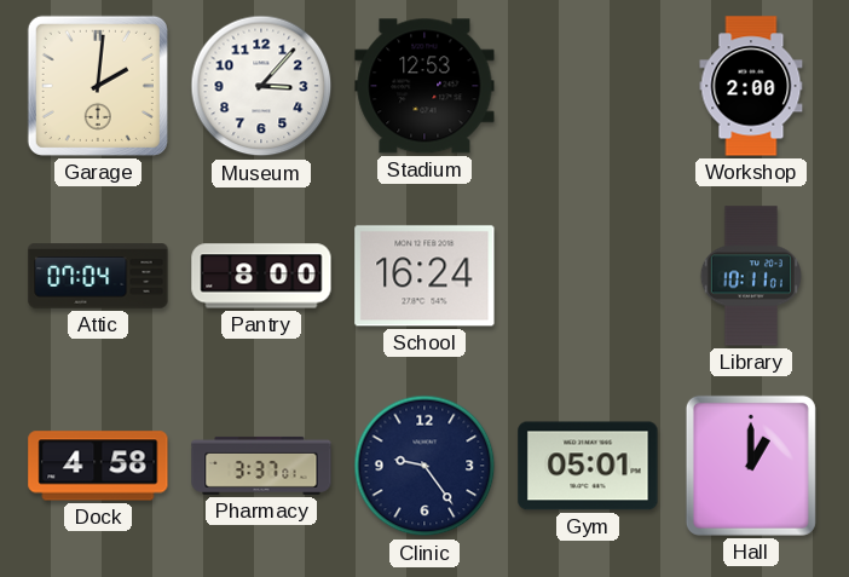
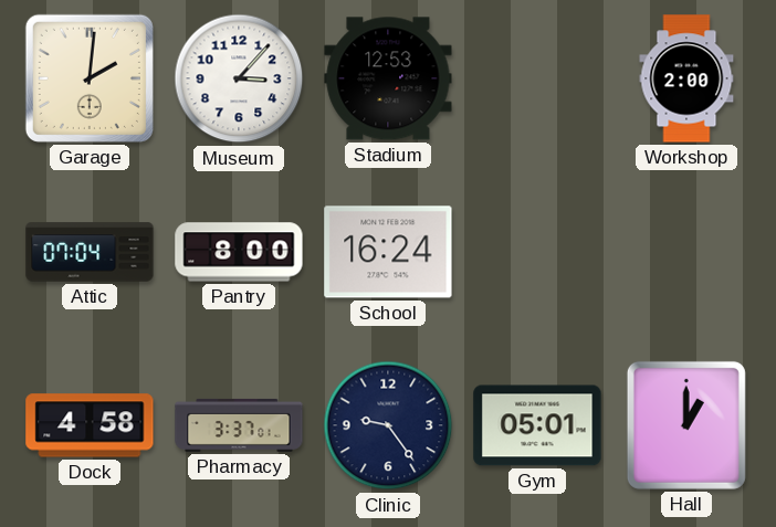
Library: 10:11 -> none (751, 276)
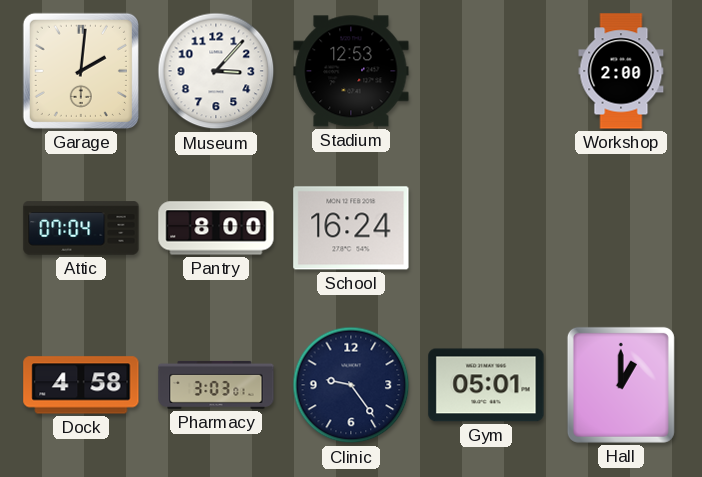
Pharmacy: 3:37 -> 3:03 (216, 385)
